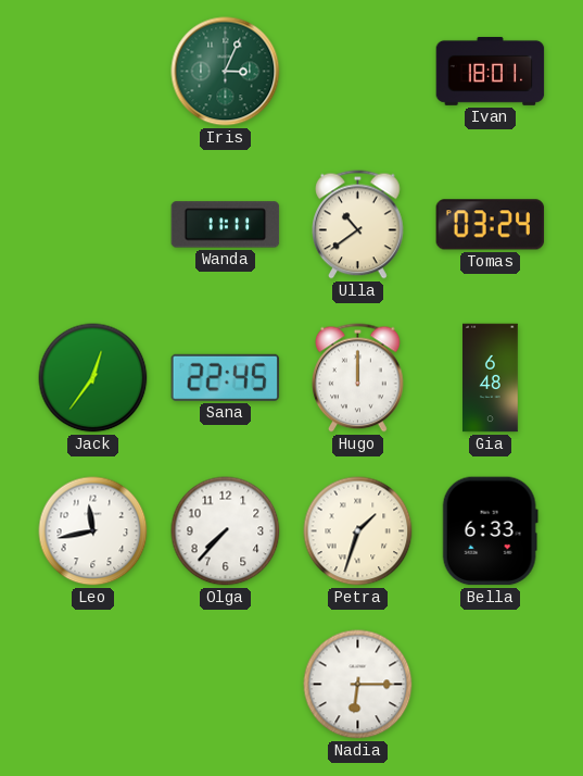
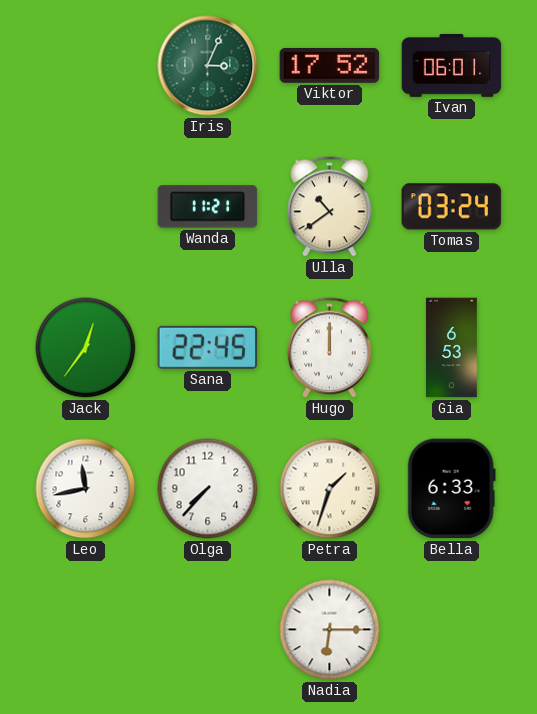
Viktor: none -> 17:52 (330, 65)
Ivan: 18:01 -> 06:01 (452, 65)
Wanda: 11:11 -> 11:21 (208, 207)
Gia: 6:48 -> 6:53 (452, 348)
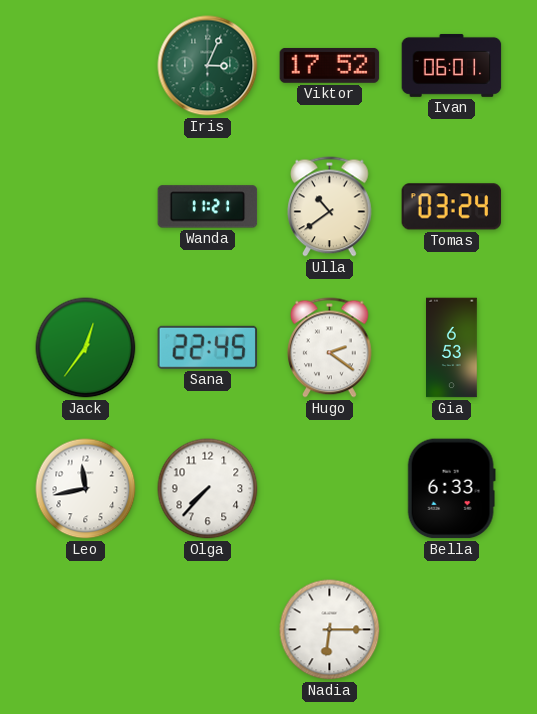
Hugo: 12:00 -> 2:21 (330, 348)
Petra: 1:33 -> none (330, 489)
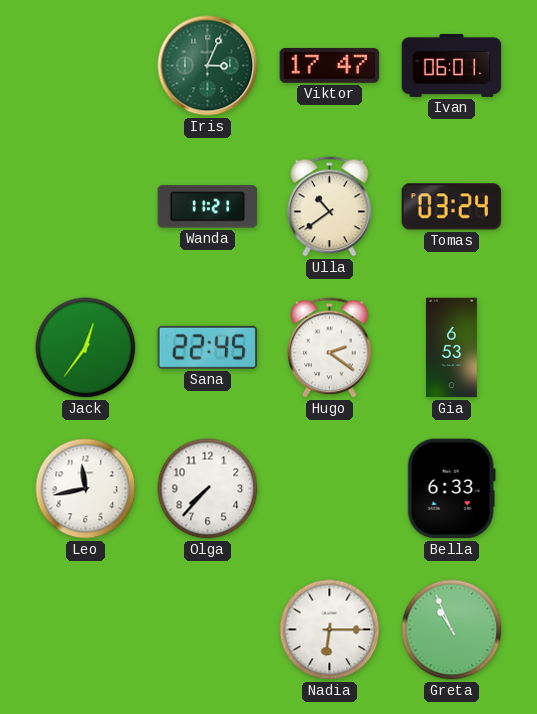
Viktor: 17:52 -> 17:47 (330, 65)
Greta: none -> 10:56 (452, 630)
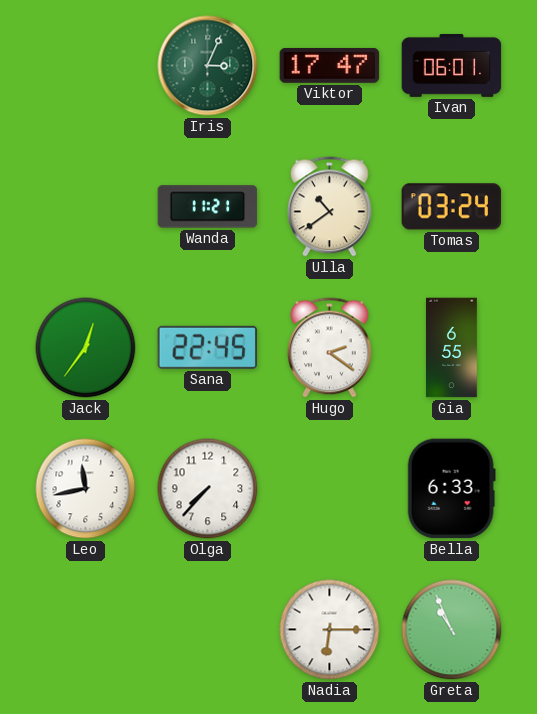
Gia: 6:53 -> 6:55 (452, 348)
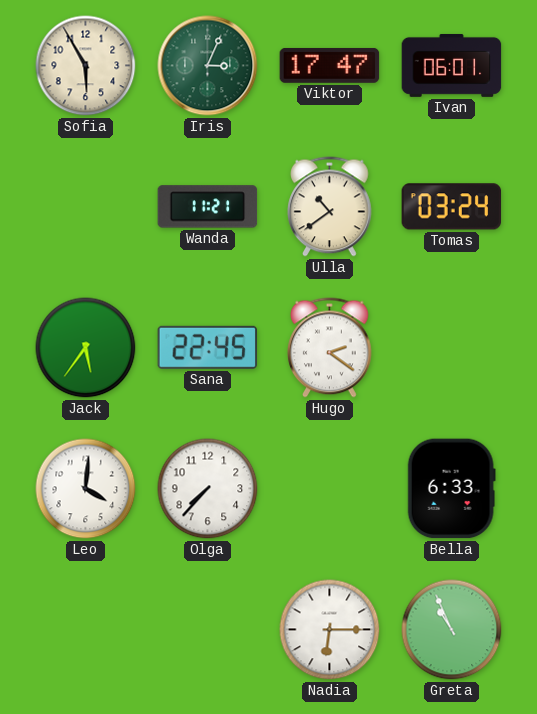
Sofia: none -> 5:55 (86, 66)
Jack: 12:36 -> 5:36 (86, 348)
Gia: 6:55 -> none (452, 348)
Leo: 11:43 -> 4:01 (86, 489)
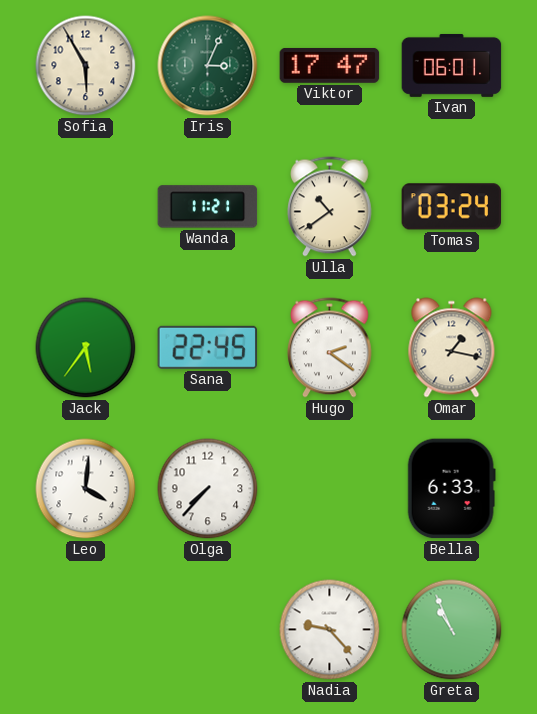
Omar: none -> 1:17 (452, 348)
Nadia: 6:15 -> 9:23 (330, 630)
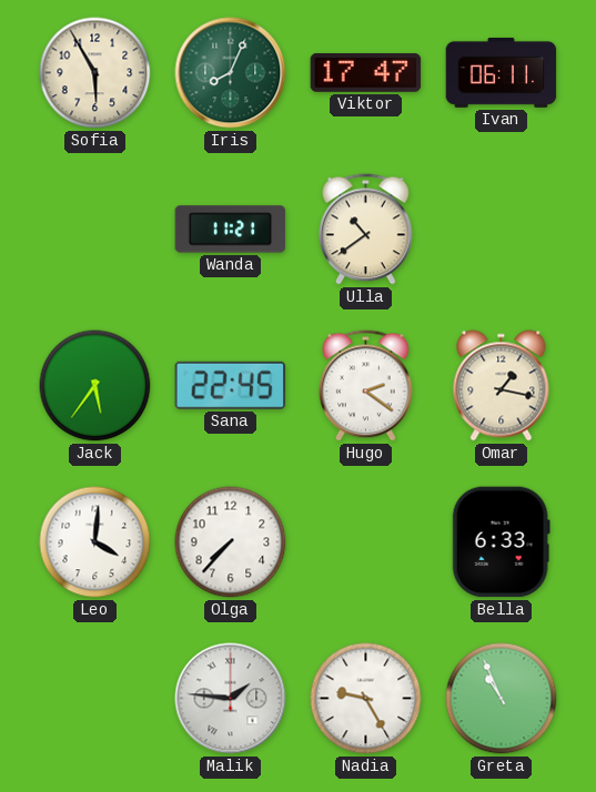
Iris: 3:04 -> 8:04 (231, 73)
Ivan: 06:01 -> 06:11 (502, 72)
Tomas: 03:24 -> none (452, 207)
Malik: none -> 1:46 (231, 699)
Nadia: 9:23 -> 9:25 (366, 699)
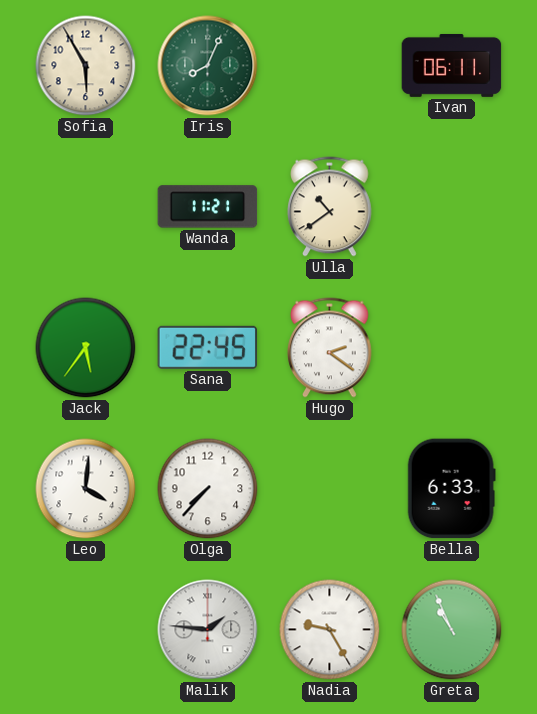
Viktor: 17:47 -> none (366, 72)
Omar: 1:17 -> none (502, 386)
